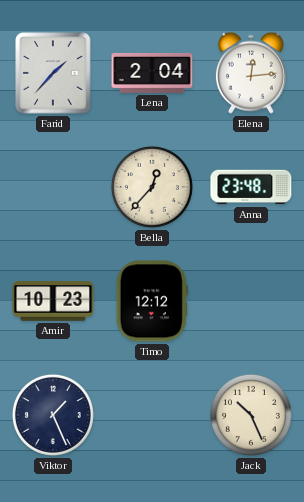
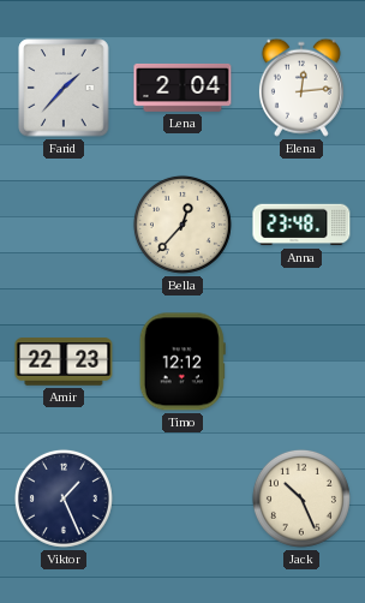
Amir: 10:23 -> 22:23 (64, 362)
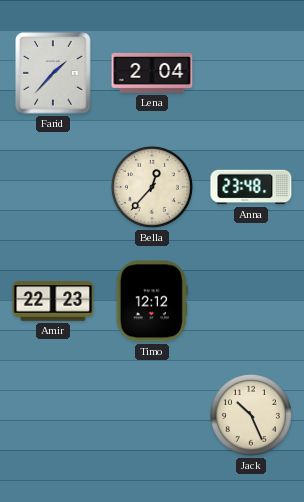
Elena: 12:14 -> none (301, 88)
Viktor: 1:26 -> none (64, 498)
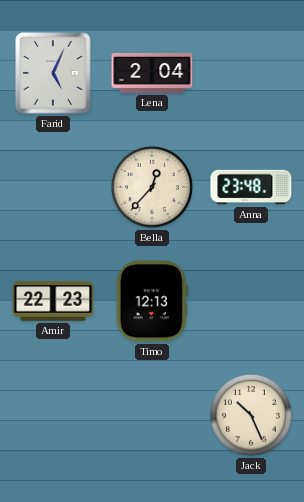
Farid: 1:37 -> 5:04 (53, 73)
Timo: 12:12 -> 12:13 (152, 301)
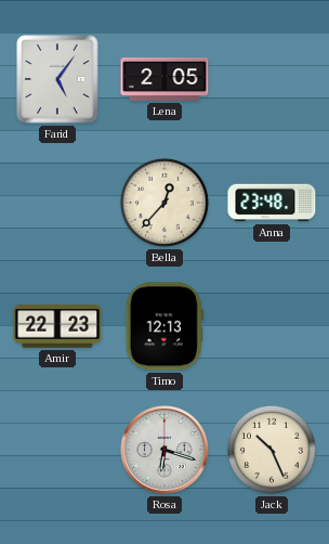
Farid: 5:04 -> 5:06 (57, 79)
Lena: 2:04 -> 2:05 (164, 79)
Rosa: none -> 6:18 (166, 451)
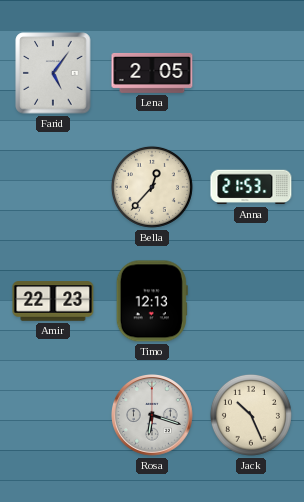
Anna: 23:48 -> 21:53 (251, 187)
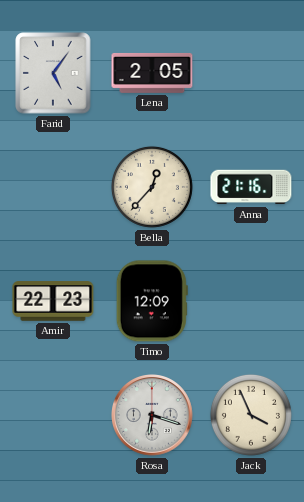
Anna: 21:53 -> 21:16 (251, 187)
Timo: 12:13 -> 12:09 (152, 301)
Jack: 10:26 -> 3:56 (251, 415)
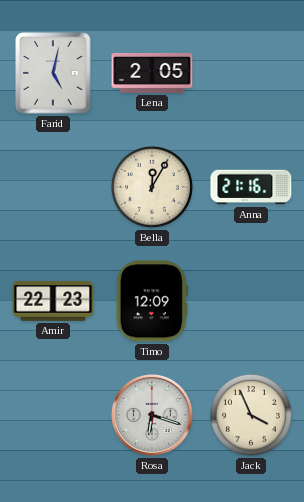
Farid: 5:06 -> 5:02 (53, 73)
Bella: 12:37 -> 12:05 (152, 187)
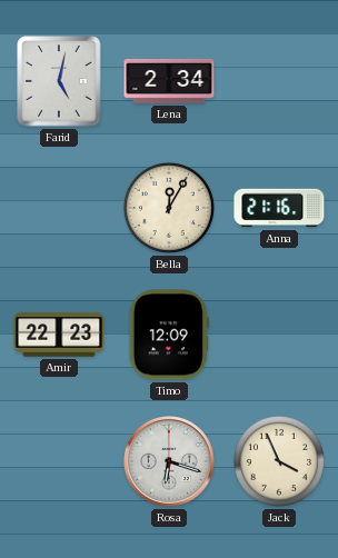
Lena: 2:05 -> 2:34 (169, 81)
